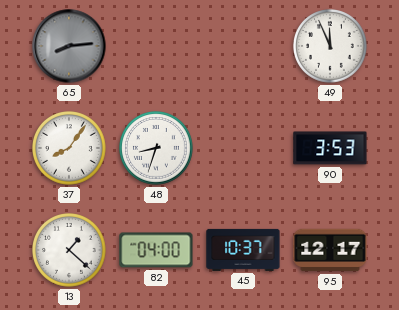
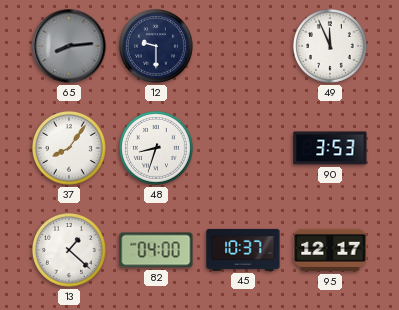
12: none -> 9:30 (157, 47)
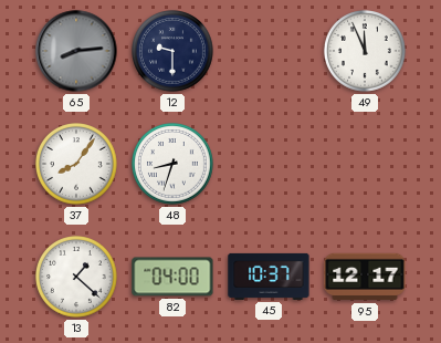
90: 3:53 -> none (330, 148)
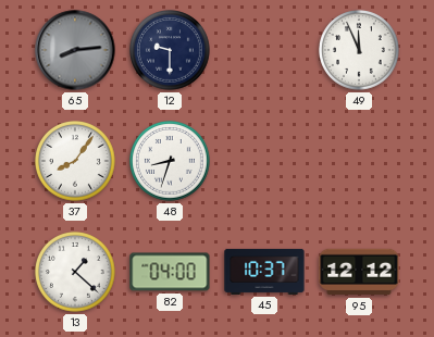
95: 12:17 -> 12:12 (359, 272)
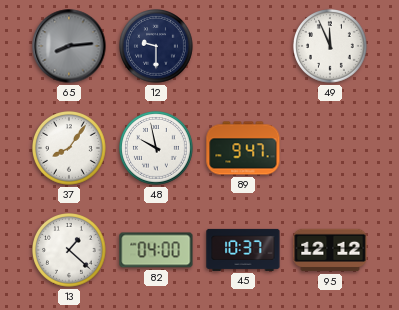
48: 8:33 -> 9:58 (157, 149)
89: none -> 9:47 (243, 148)
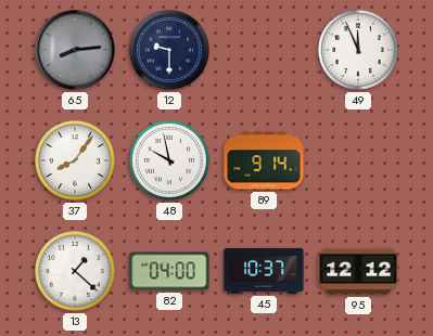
89: 9:47 -> 9:14 (264, 160)
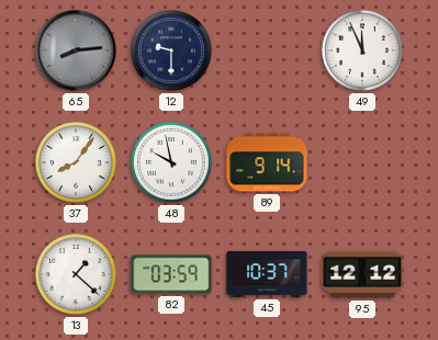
82: 04:00 -> 03:59 (171, 274)
